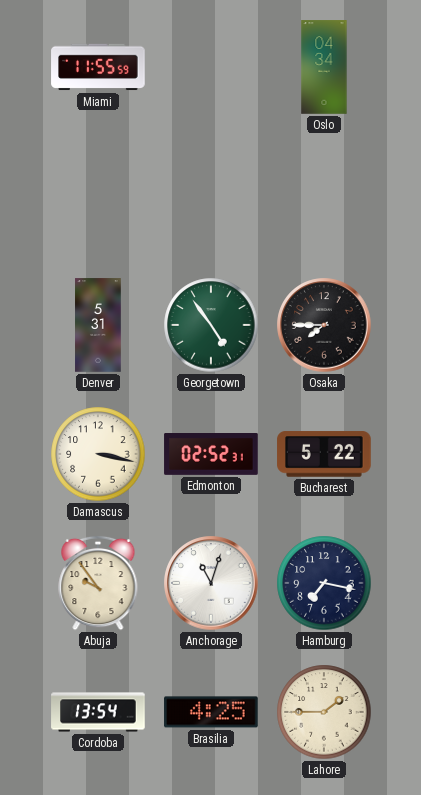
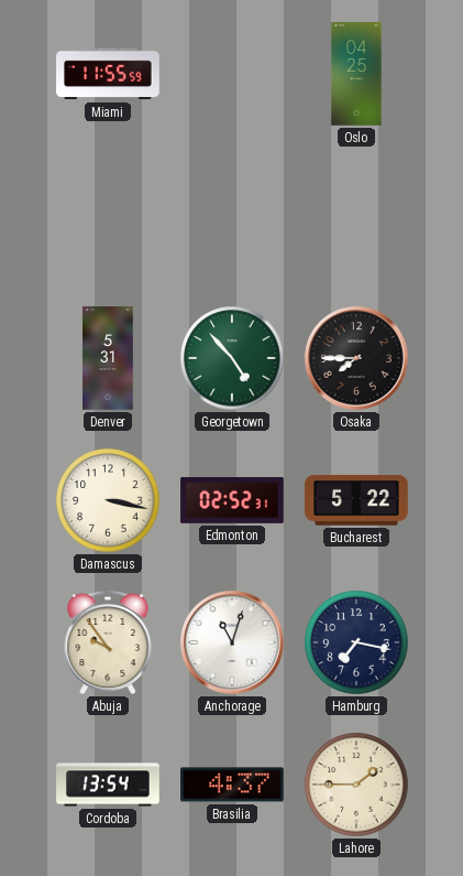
Oslo: 04:34 -> 04:25 (356, 74)
Georgetown: 4:54 -> 4:53 (232, 358)
Brasilia: 4:25 -> 4:37 (232, 785)
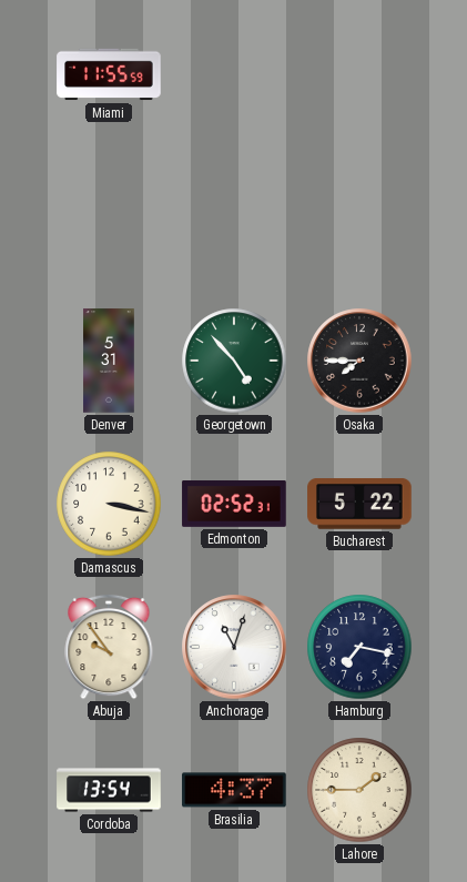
Oslo: 04:25 -> none (356, 74)
